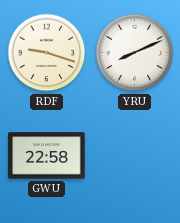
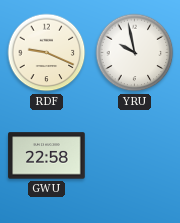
RDF: 9:18 -> 9:19 (47, 53)
YRU: 8:11 -> 9:58 (135, 53)
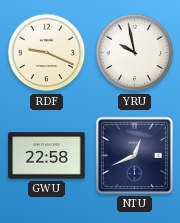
NTU: none -> 12:41 (134, 155)
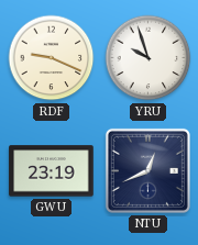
YRU: 9:58 -> 9:57 (148, 58)
GWU: 22:58 -> 23:19 (52, 171)
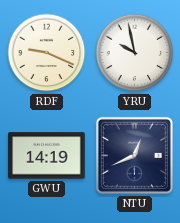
YRU: 9:57 -> 9:58 (135, 53)
GWU: 23:19 -> 14:19 (47, 156)
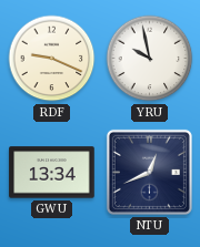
GWU: 14:19 -> 13:34 (52, 173)
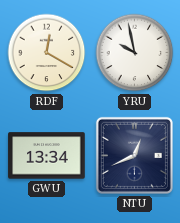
RDF: 9:19 -> 12:20 (47, 53)
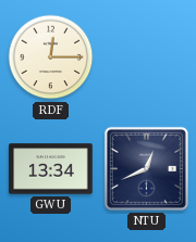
RDF: 12:20 -> 12:15 (51, 58)
YRU: 9:58 -> none (135, 53)
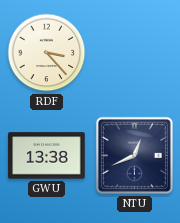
RDF: 12:15 -> 3:23 (47, 53)
GWU: 13:34 -> 13:38 (47, 156)
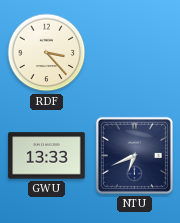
GWU: 13:38 -> 13:33 (47, 156)
NTU: 12:41 -> 6:41 (134, 155)
